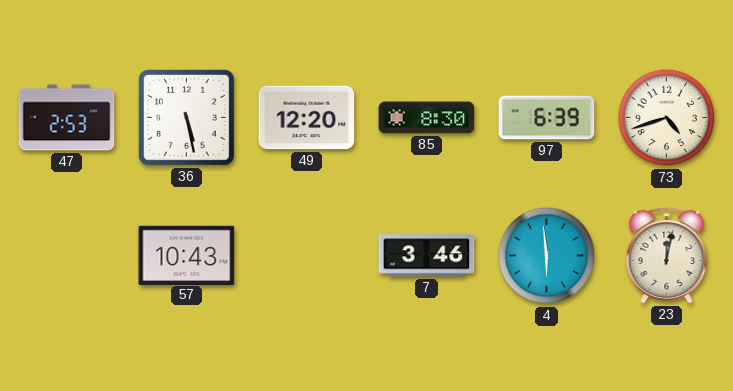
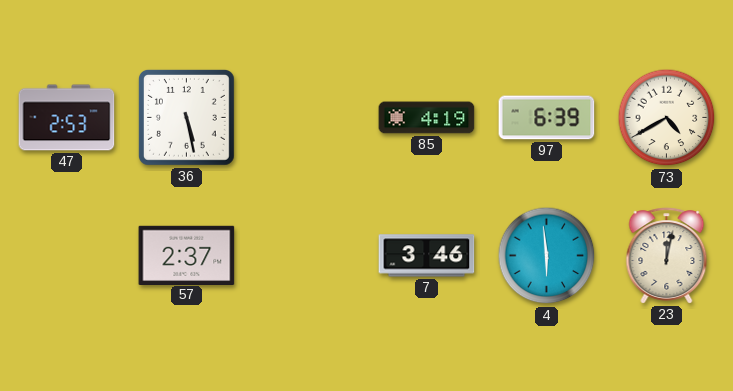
49: 12:20 -> none (307, 118)
85: 8:30 -> 4:19 (427, 118)
73: 4:42 -> 4:40 (667, 118)
57: 10:43 -> 2:37 (187, 255)
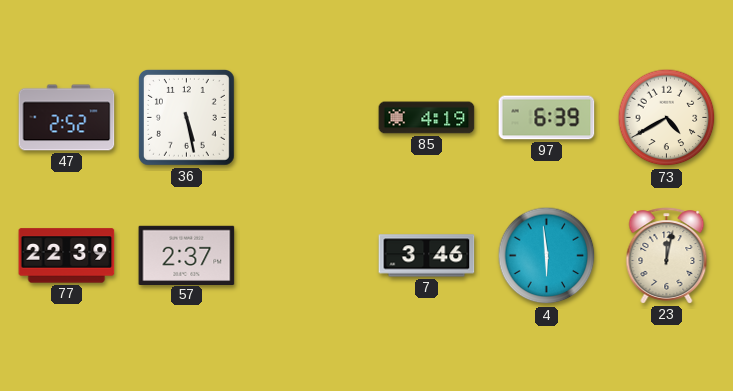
47: 2:53 -> 2:52 (67, 118)
77: none -> 22:39 (67, 256)
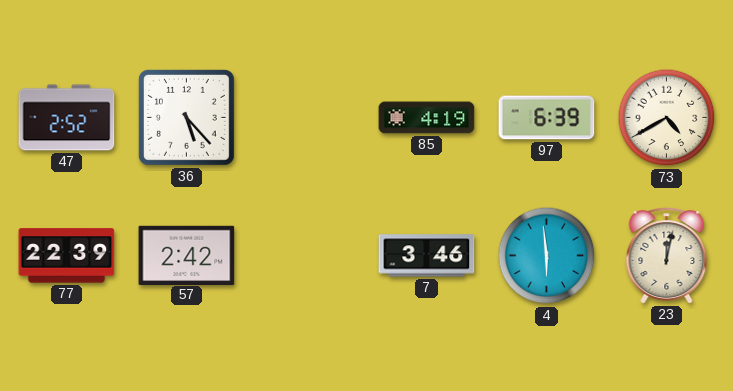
36: 5:28 -> 5:23 (186, 117)
57: 2:37 -> 2:42 (187, 255)
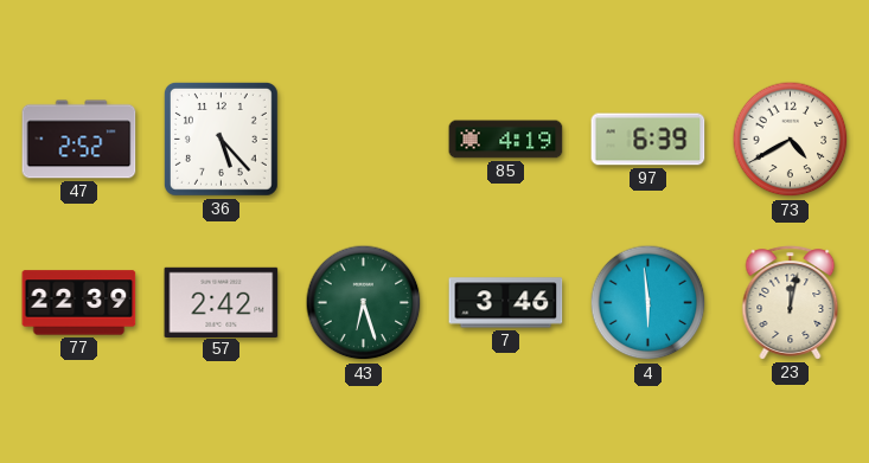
43: none -> 6:27 (364, 303)
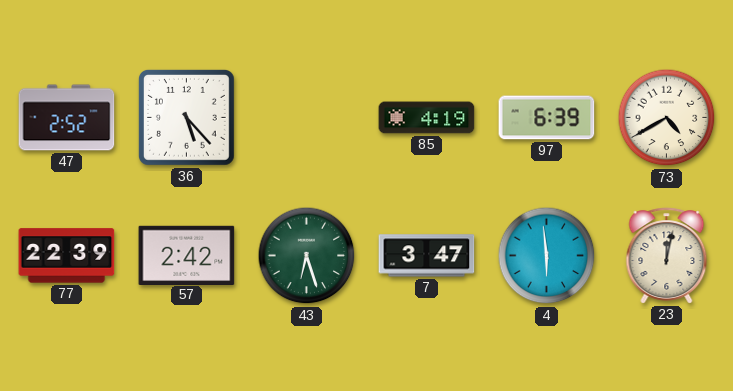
7: 3:46 -> 3:47 (427, 256)
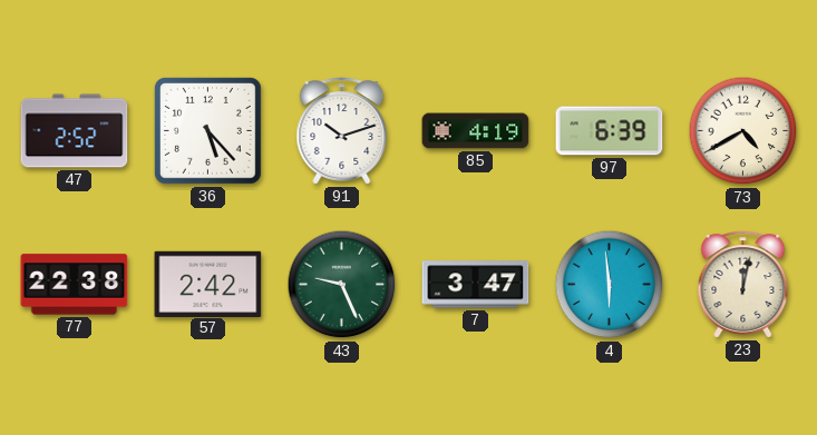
91: none -> 10:12 (342, 131)
77: 22:39 -> 22:38 (75, 285)
43: 6:27 -> 9:26 (342, 285)
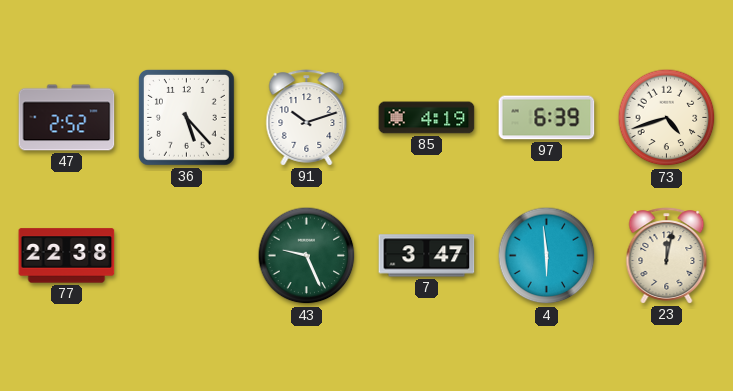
73: 4:40 -> 4:42 (667, 118)
57: 2:42 -> none (208, 284)
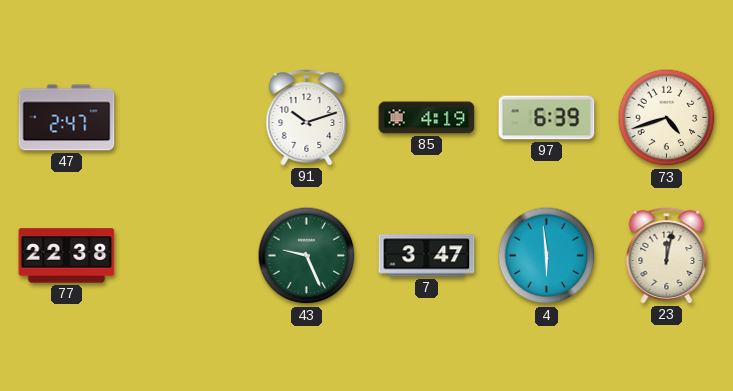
47: 2:52 -> 2:47 (67, 118)
36: 5:23 -> none (186, 117)
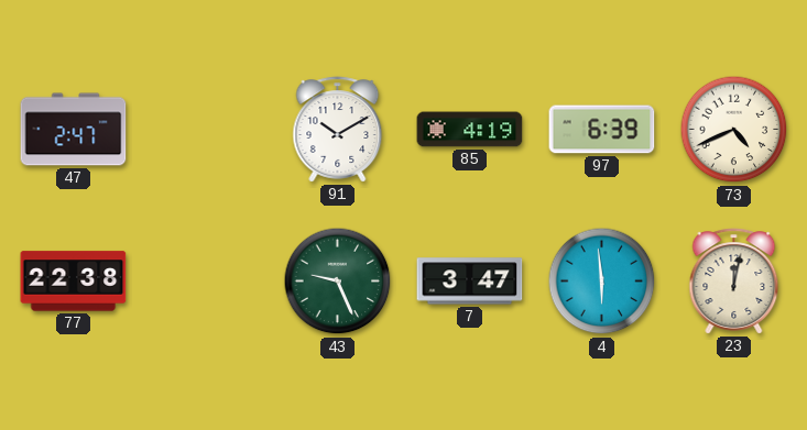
91: 10:12 -> 10:10 (338, 130)
73: 4:42 -> 4:41 (734, 130)
